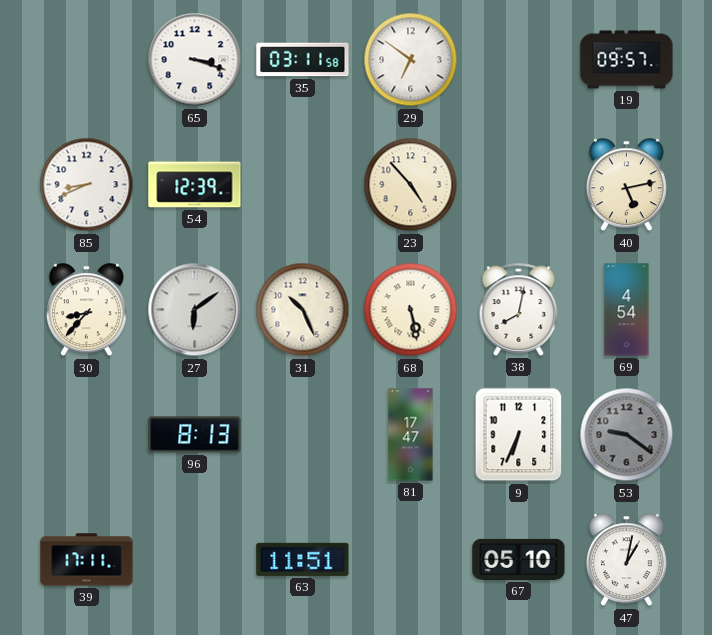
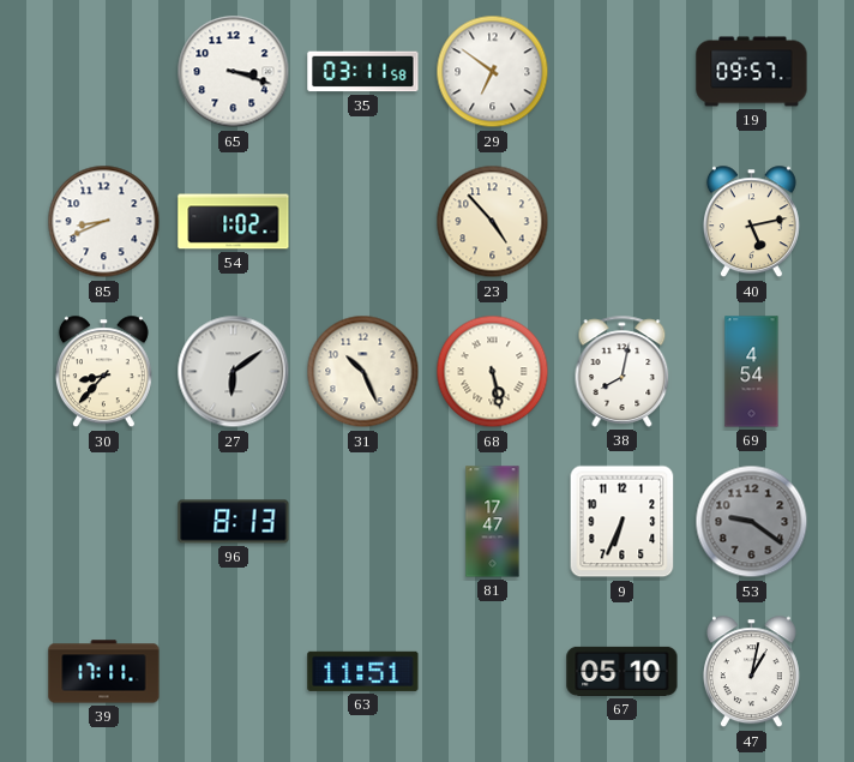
54: 12:39 -> 1:02 (234, 222)
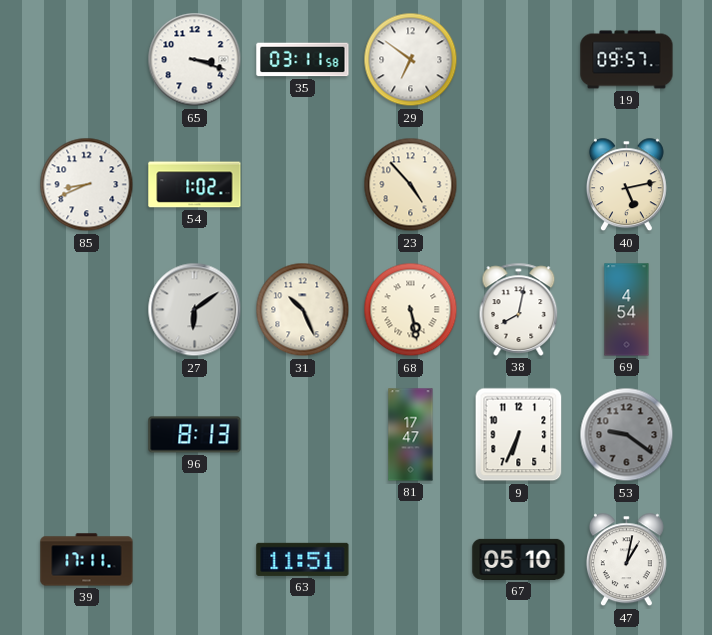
30: 8:37 -> none (103, 372)
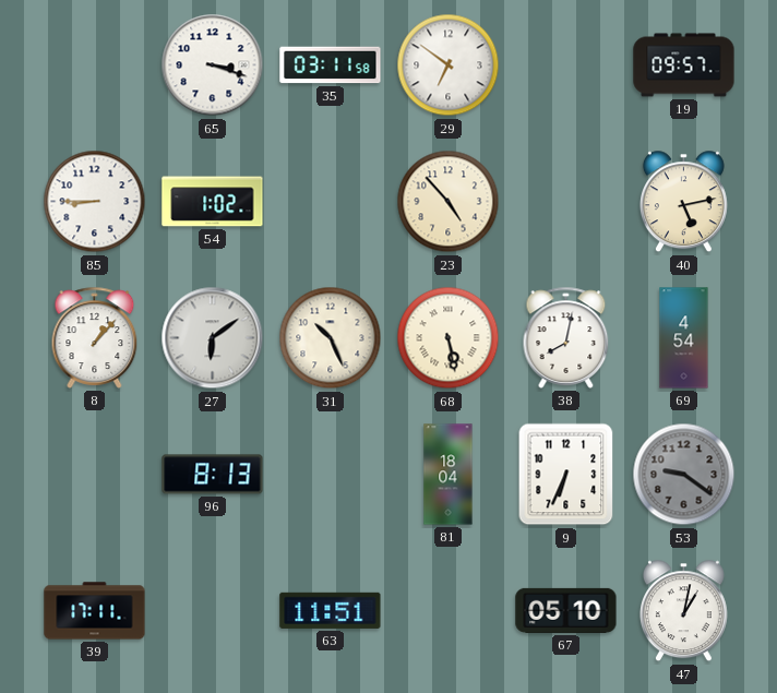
85: 8:41 -> 8:45 (95, 202)
8: none -> 1:07 (95, 337)
81: 17:47 -> 18:04 (449, 475)
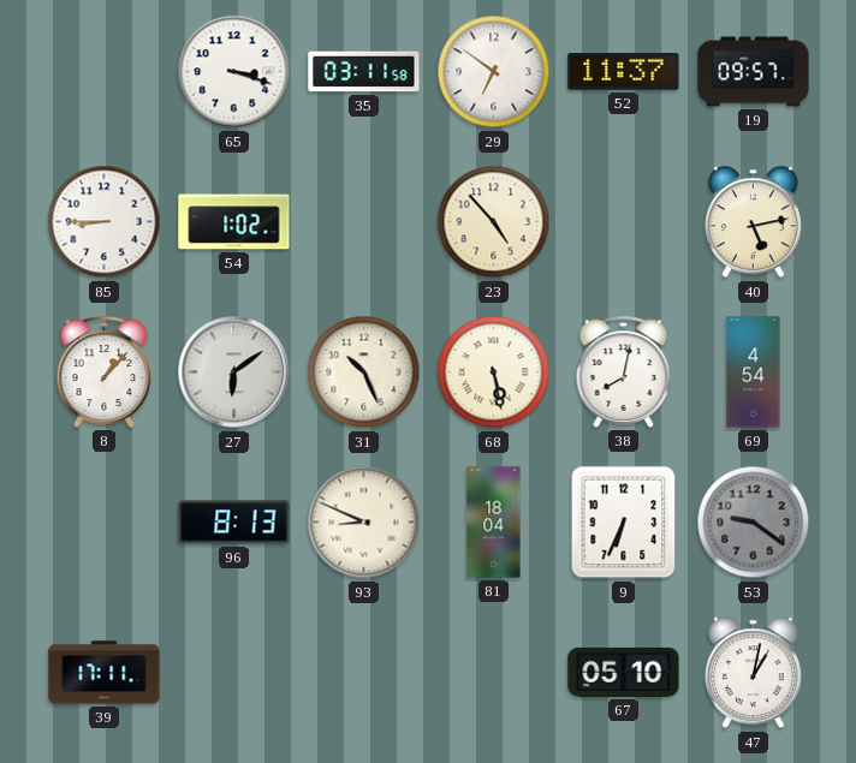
52: none -> 11:37 (624, 72)
93: none -> 8:49 (364, 523)
63: 11:51 -> none (331, 610)
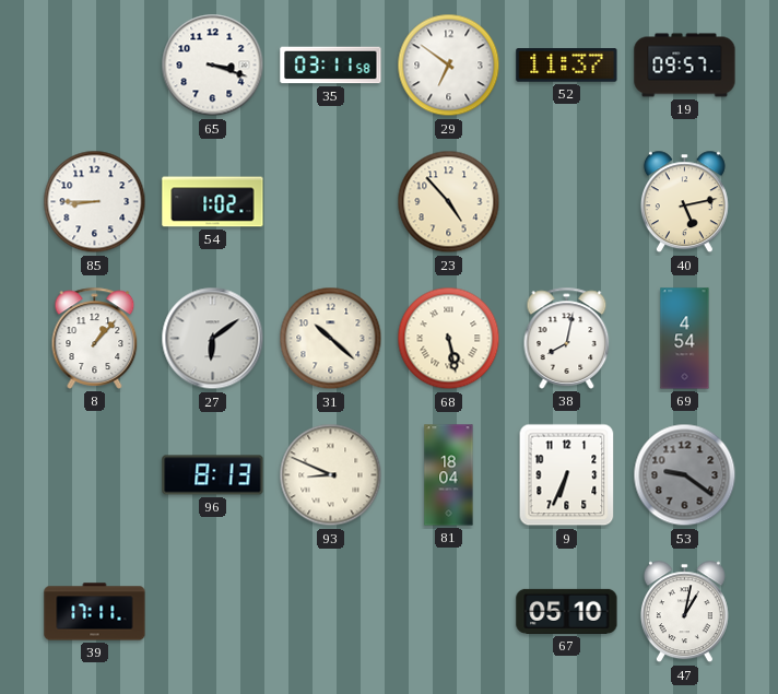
31: 10:26 -> 10:22 (331, 339)
